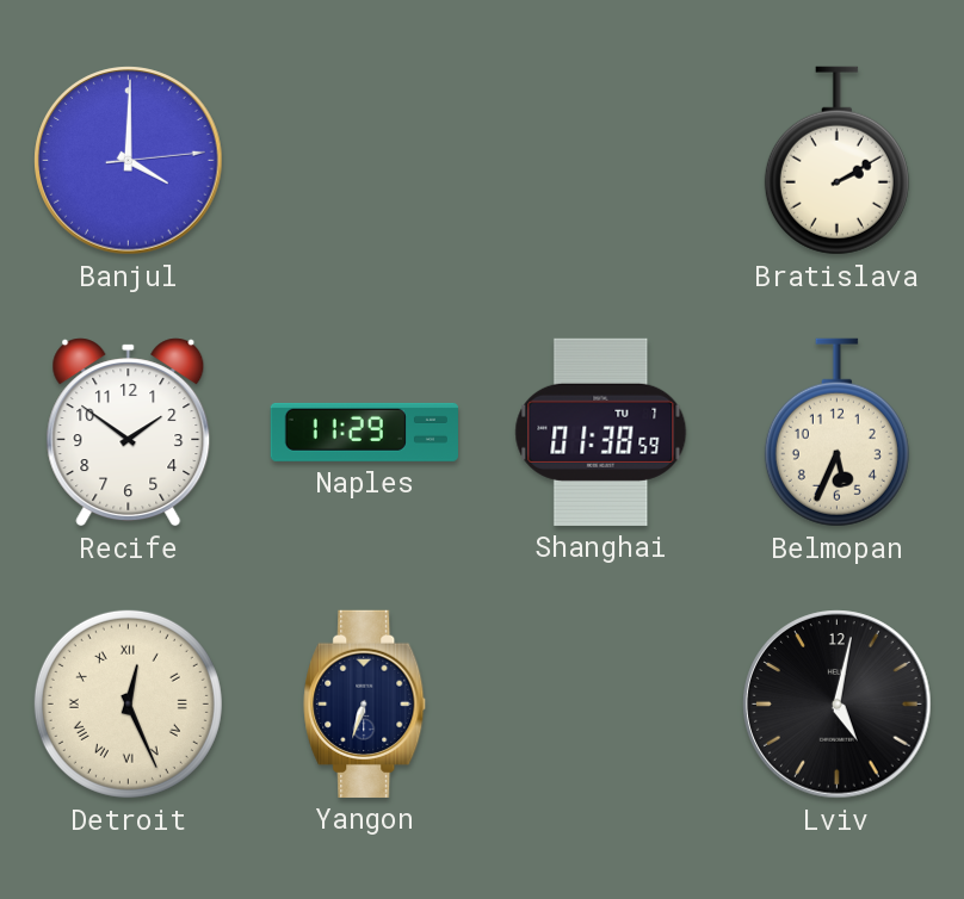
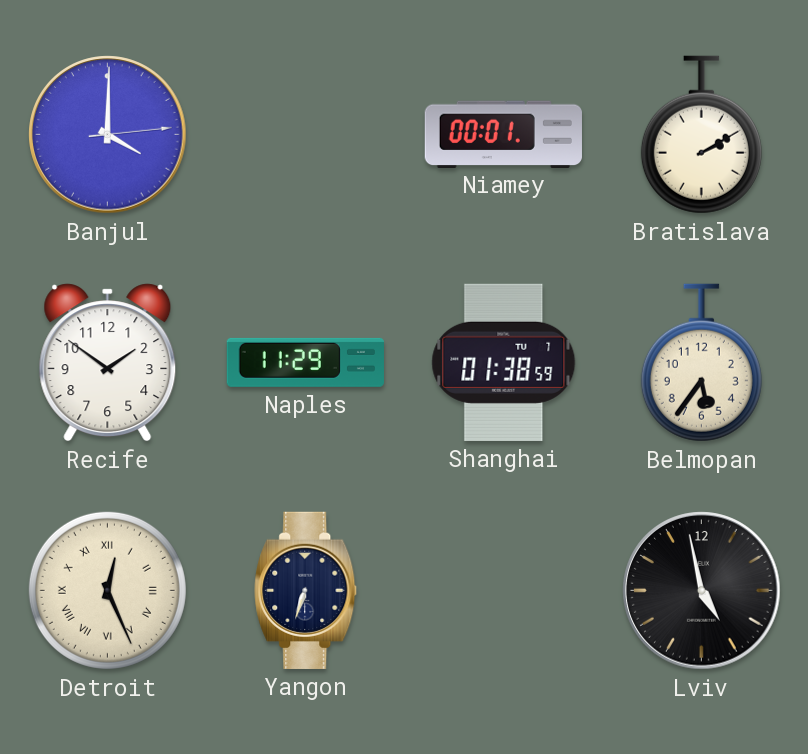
Niamey: none -> 00:01 (503, 134)
Belmopan: 5:34 -> 5:36 (701, 363)
Lviv: 5:02 -> 4:58 (702, 591)
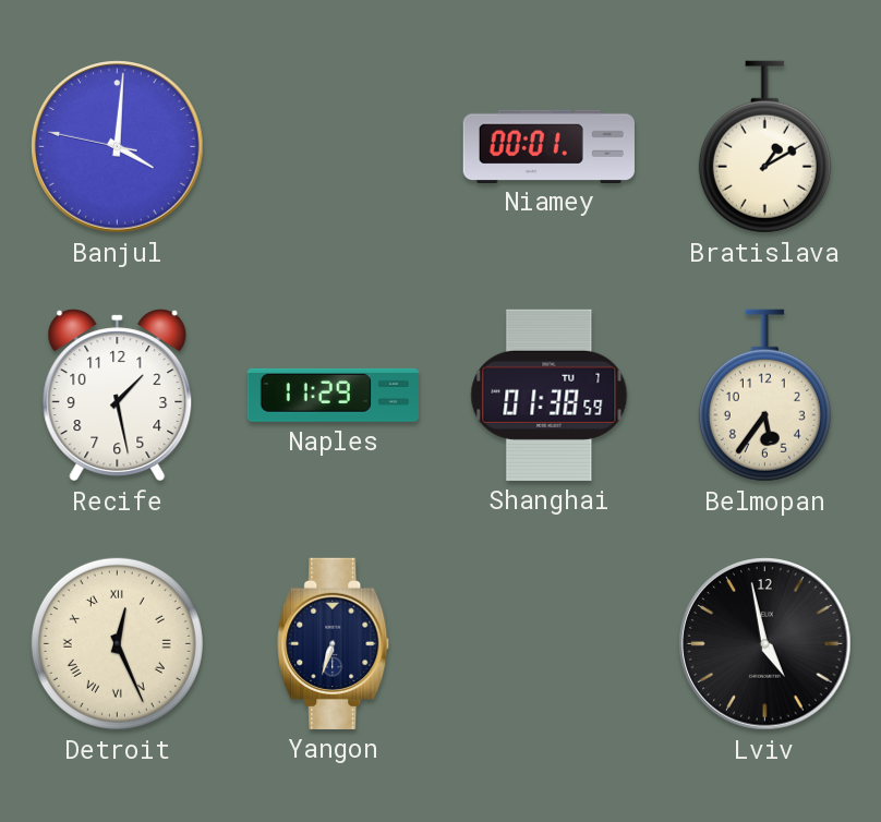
Banjul: 4:00:14 -> 4:00:47 (118, 147)
Bratislava: 2:10 -> 1:10 (764, 147)
Recife: 1:51 -> 1:28 (118, 396)
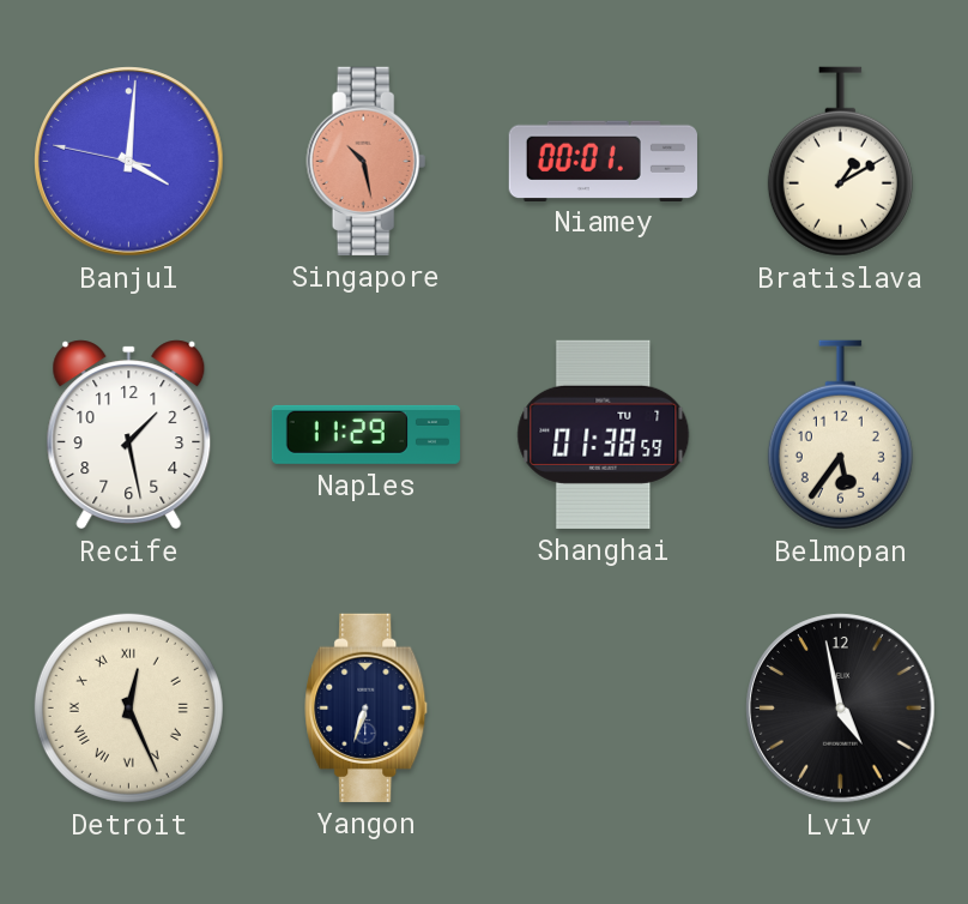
Singapore: none -> 10:28 (367, 161)
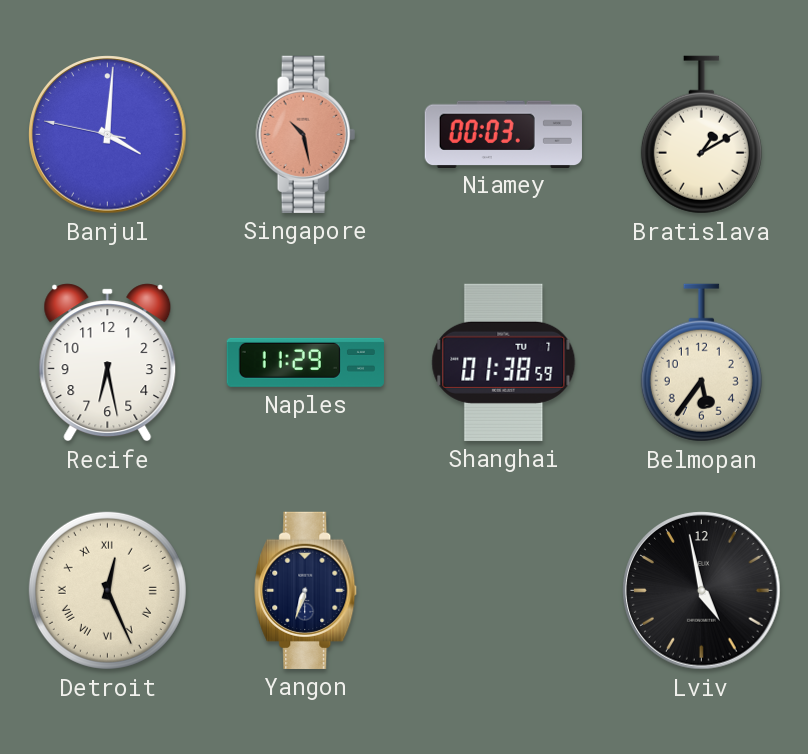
Niamey: 00:01 -> 00:03 (503, 134)
Recife: 1:28 -> 6:28 (108, 363)
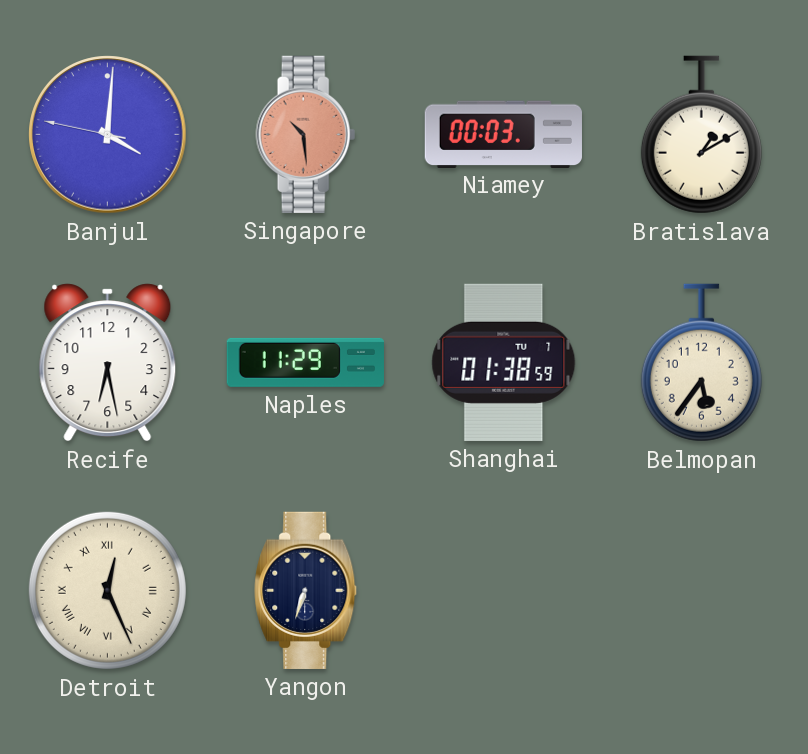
Singapore: 10:28 -> 10:29 (306, 134)
Lviv: 4:58 -> none (702, 591)
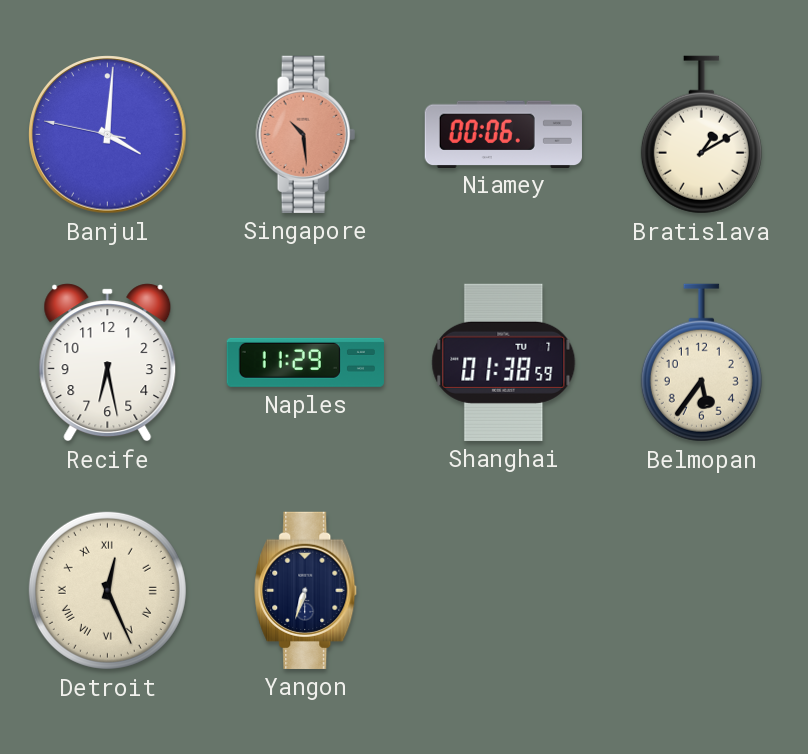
Niamey: 00:03 -> 00:06 (503, 134)
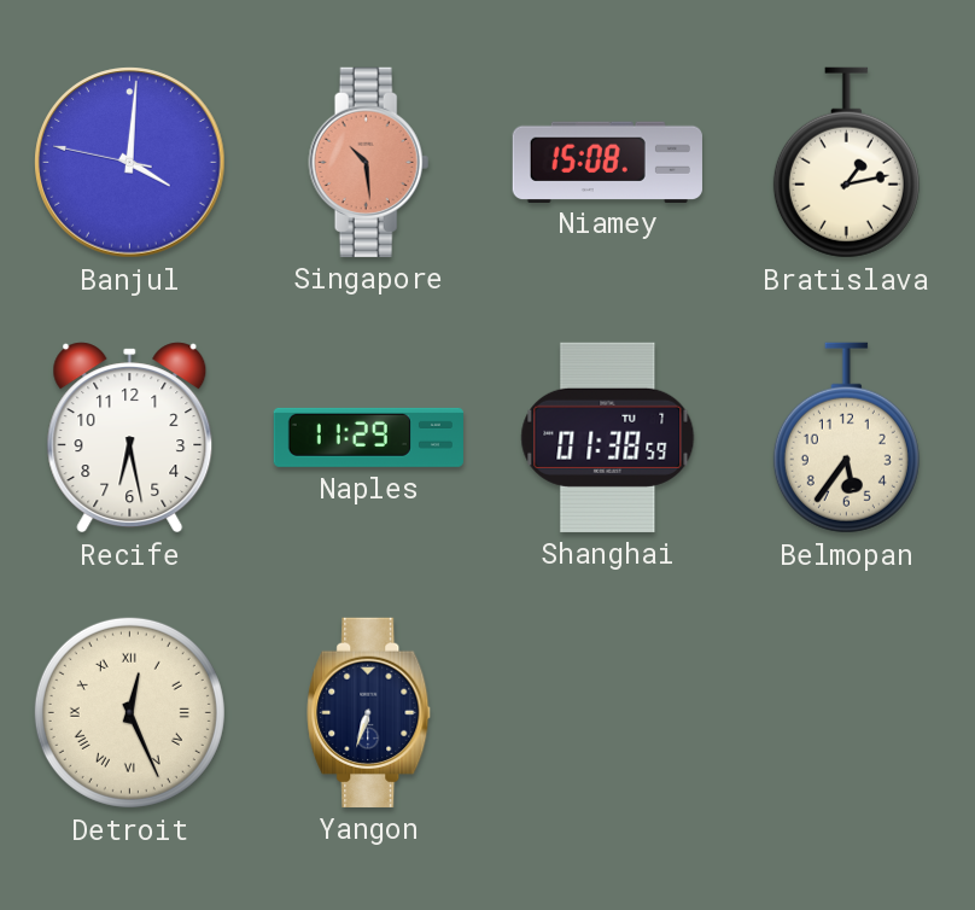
Niamey: 00:06 -> 15:08 (607, 162)
Bratislava: 1:10 -> 1:13 (846, 163)
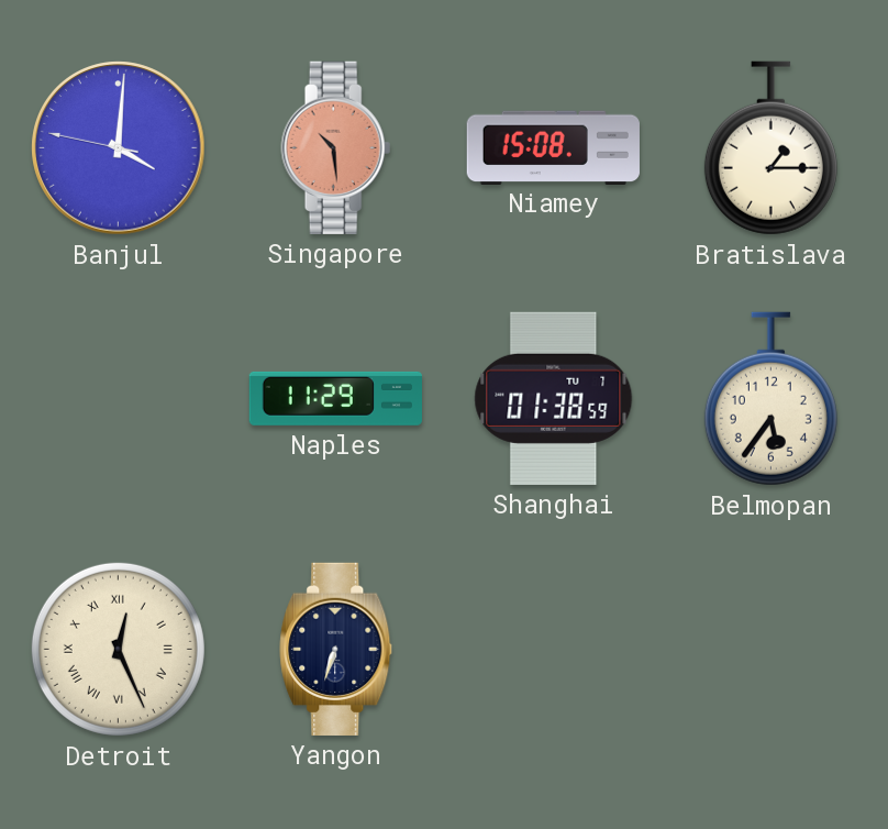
Bratislava: 1:13 -> 1:15 (770, 148)
Recife: 6:28 -> none (130, 438)
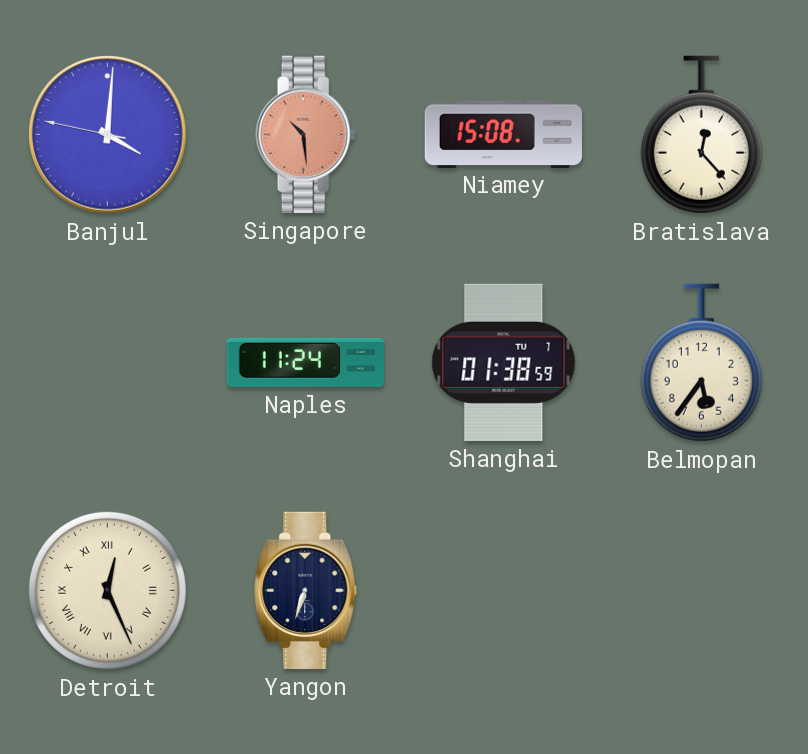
Bratislava: 1:15 -> 12:23 (701, 135)
Naples: 11:29 -> 11:24 (305, 362)
